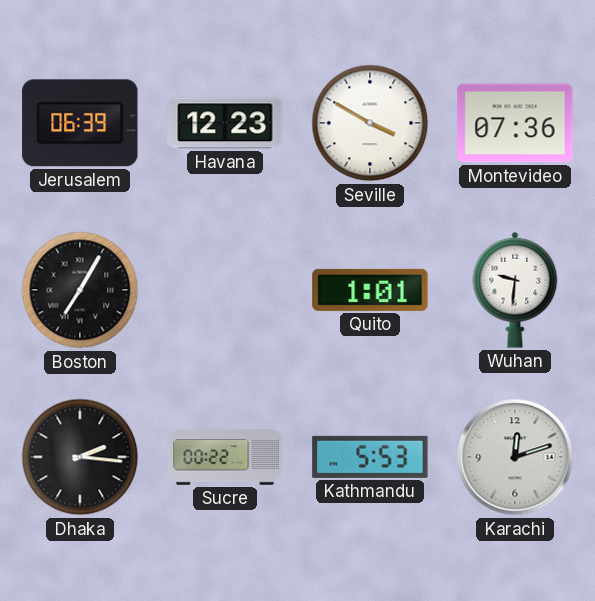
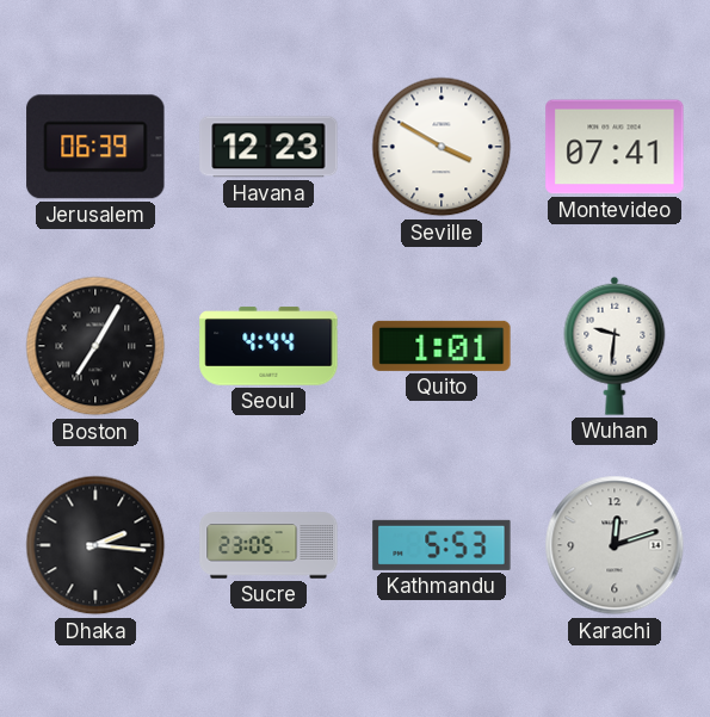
Montevideo: 07:36 -> 07:41 (615, 147)
Seoul: none -> 4:44 (268, 346)
Sucre: 00:22 -> 23:05 (268, 545)
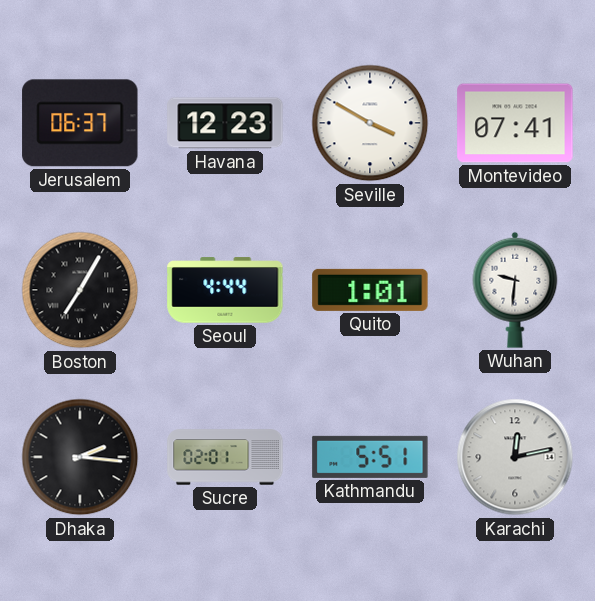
Jerusalem: 06:39 -> 06:37 (80, 123)
Sucre: 23:05 -> 02:01 (225, 457)
Kathmandu: 5:53 -> 5:51 (370, 457)
Karachi: 12:12 -> 12:13 (515, 457)
